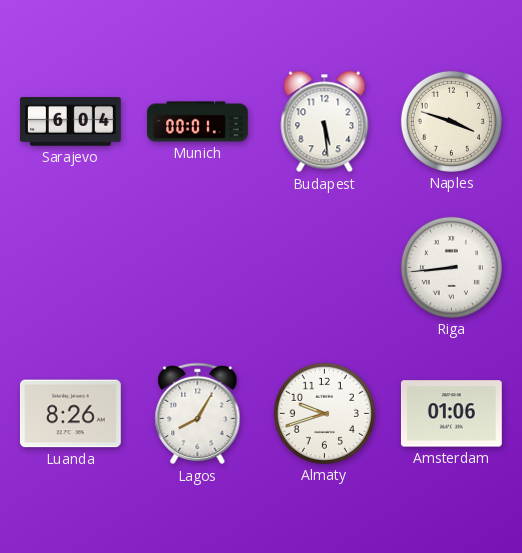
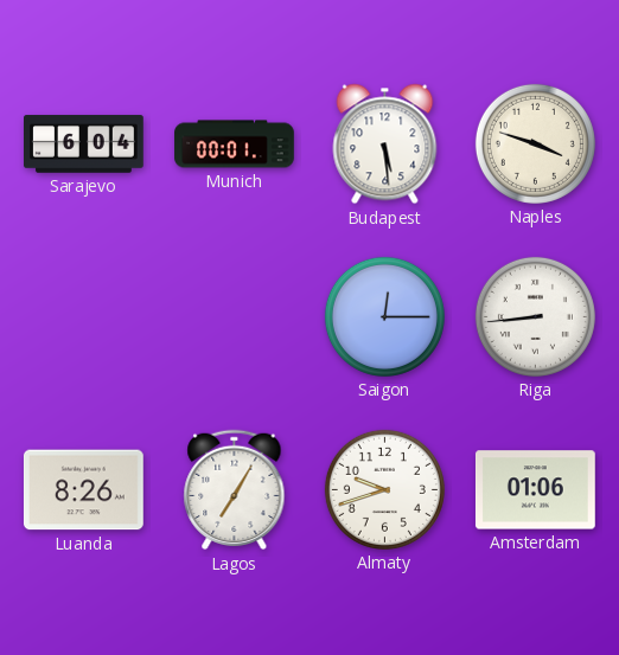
Saigon: none -> 12:15 (384, 316)
Lagos: 8:05 -> 7:05 (235, 490)
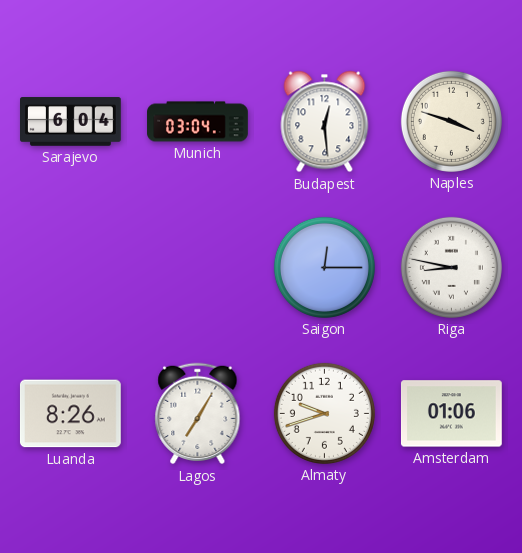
Munich: 00:01 -> 03:04 (198, 122)
Budapest: 5:29 -> 12:29 (325, 122)
Riga: 8:44 -> 8:47 (451, 267)
